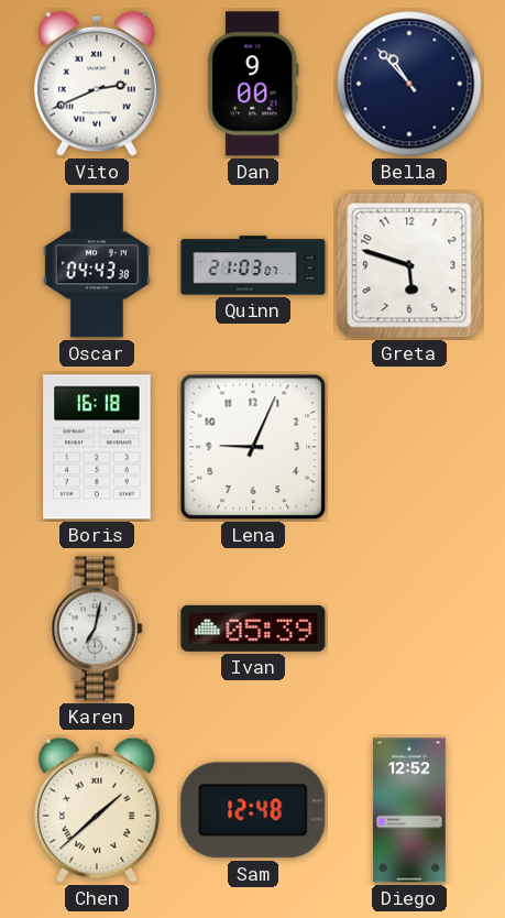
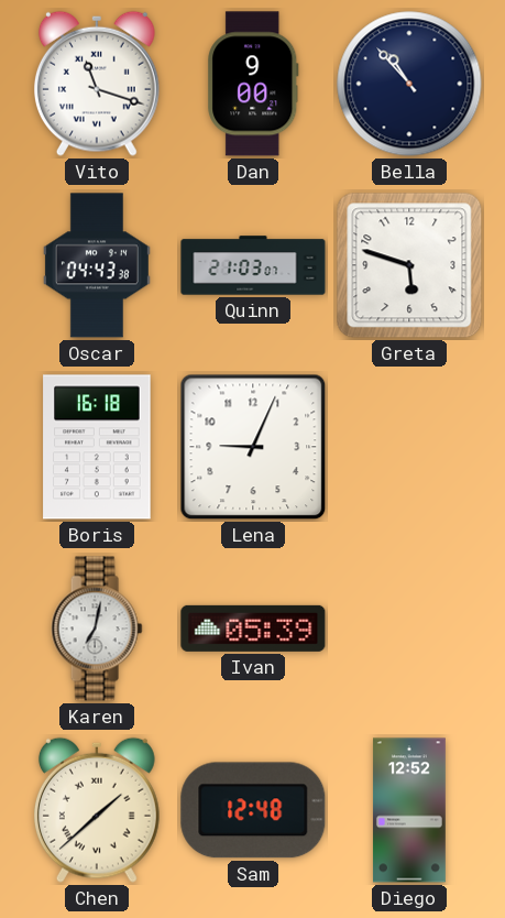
Vito: 2:41 -> 11:18 (97, 84)
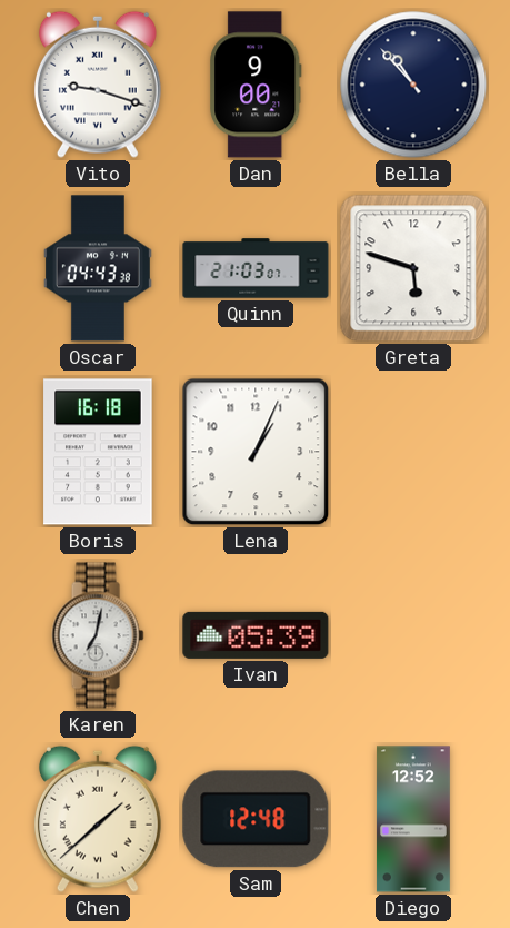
Vito: 11:18 -> 9:18 (98, 85)
Lena: 9:04 -> 1:04 (256, 452)
